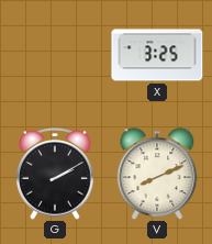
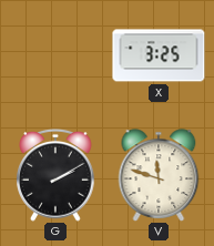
V: 8:11 -> 11:48 (159, 175)
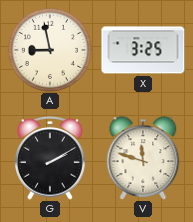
A: none -> 8:58 (50, 50)
